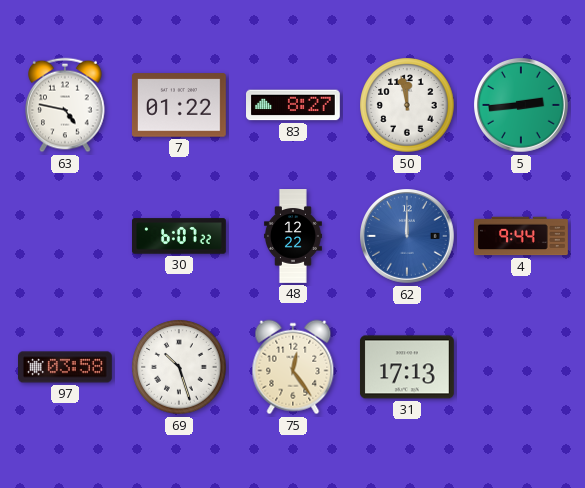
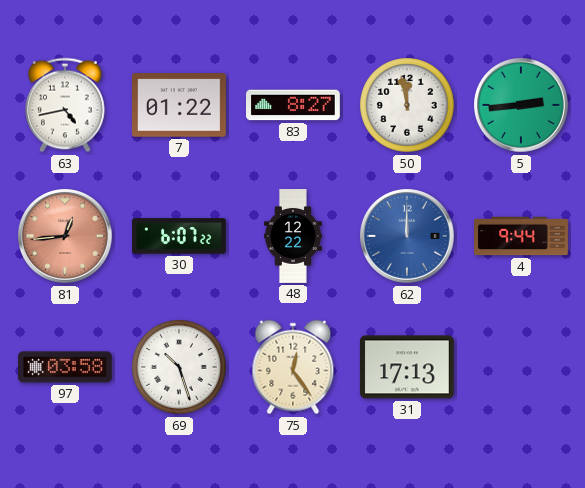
63: 4:47 -> 4:43 (65, 105)
81: none -> 12:44 (66, 237)
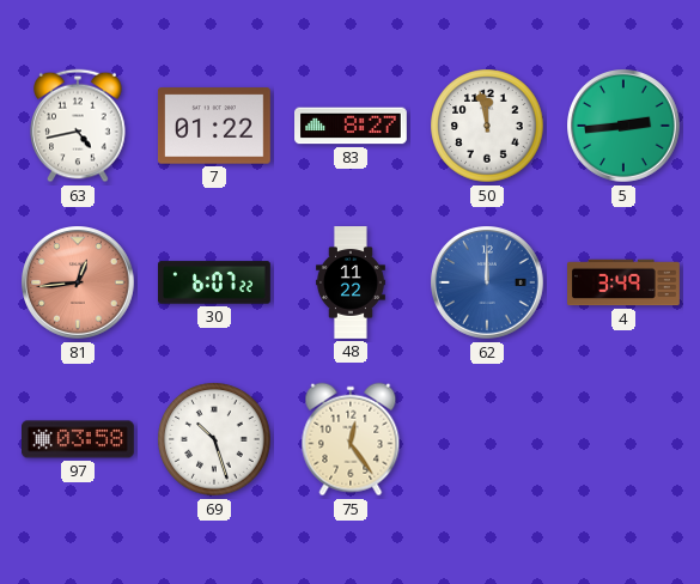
48: 12:22 -> 11:22 (351, 282)
4: 9:44 -> 3:49 (625, 282)
31: 17:13 -> none (407, 367)
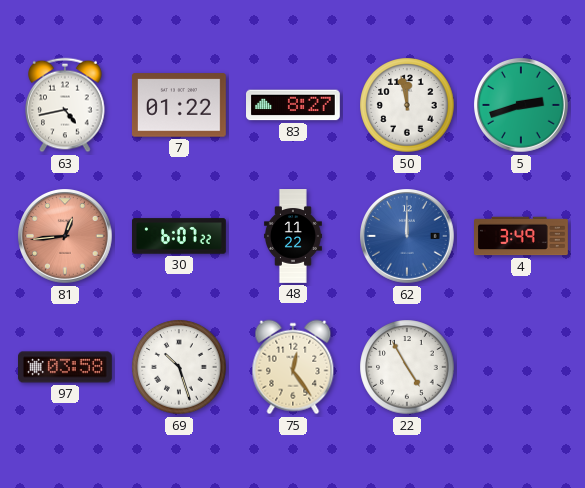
5: 2:44 -> 2:42 (522, 106)
22: none -> 4:55 (407, 367)
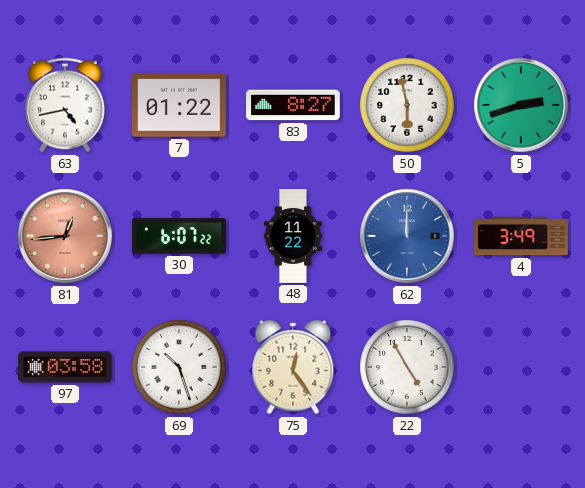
50: 11:58 -> 5:58 (407, 105)
